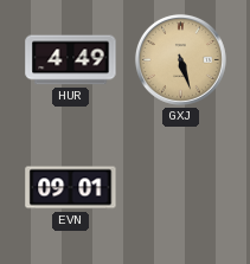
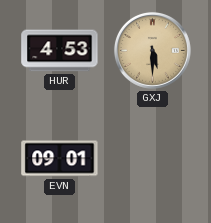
HUR: 4:49 -> 4:53 (60, 51)
GXJ: 5:27 -> 5:30 (152, 50)
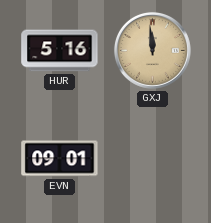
HUR: 4:53 -> 5:16 (60, 51)
GXJ: 5:30 -> 11:59 (152, 50)
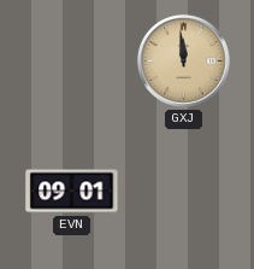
HUR: 5:16 -> none (60, 51)
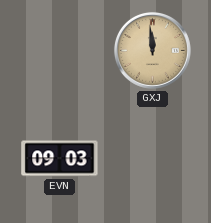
EVN: 09:01 -> 09:03 (60, 159)
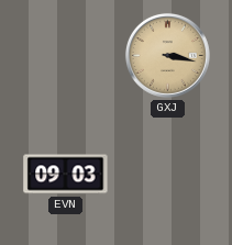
GXJ: 11:59 -> 3:17 (167, 55)
